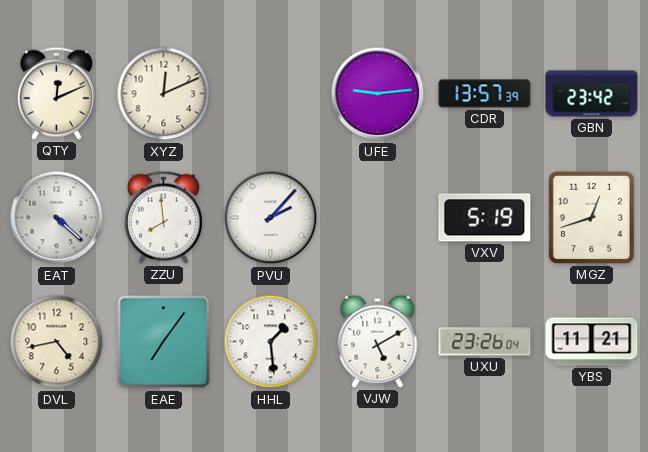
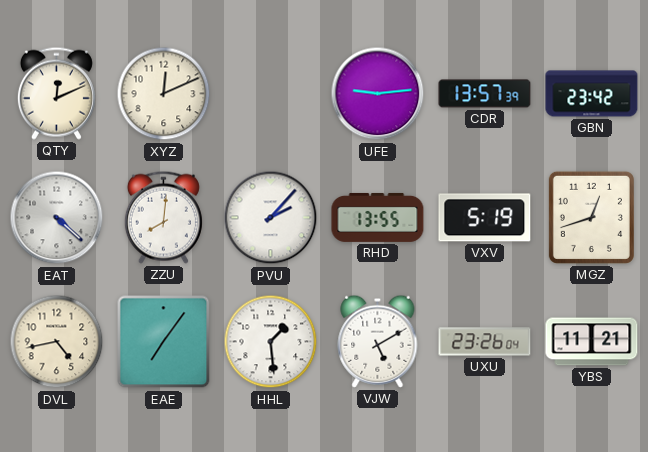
ZZU: 7:59 -> 8:01 (163, 217)
RHD: none -> 13:55 (378, 217)
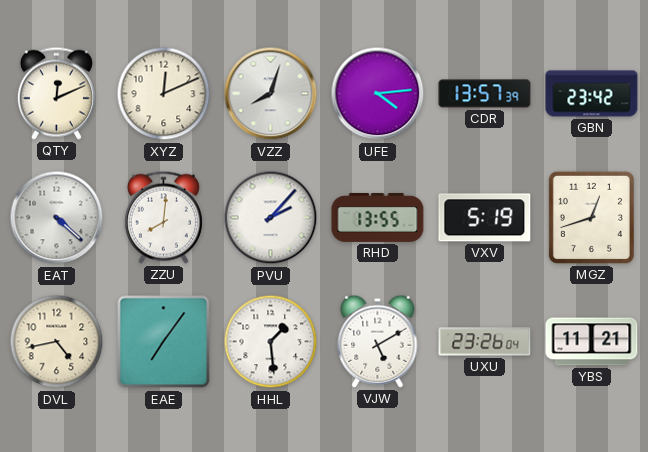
VZZ: none -> 8:03 (271, 94)
UFE: 9:14 -> 4:14 (378, 94)
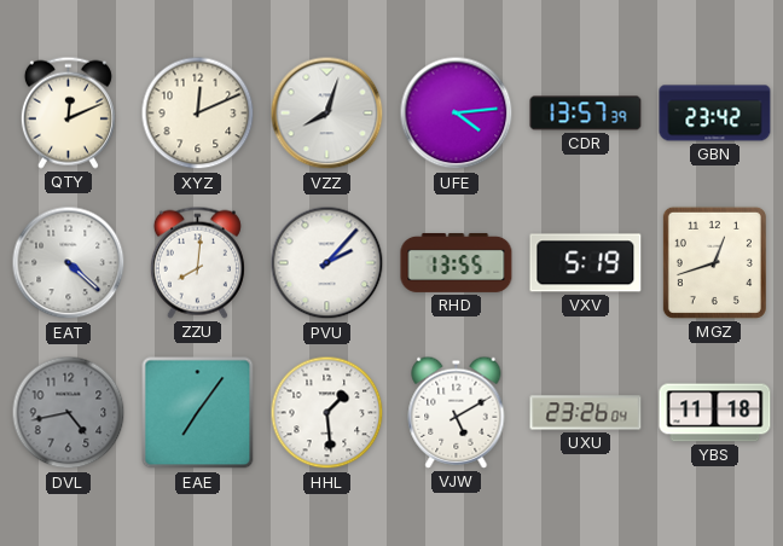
DVL dial: cream -> grey (69, 413)
YBS: 11:21 -> 11:18 (715, 413)
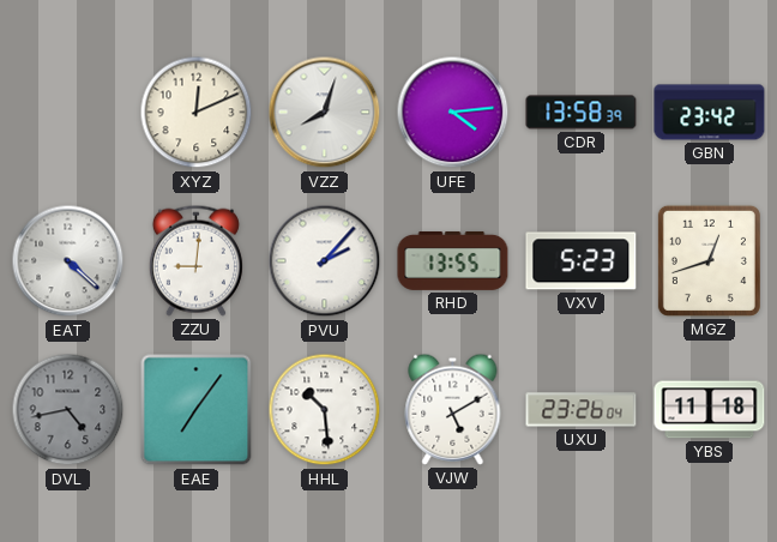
QTY: 12:11 -> none (68, 112)
CDR: 13:57 -> 13:58 (582, 113)
ZZU: 8:01 -> 9:01 (195, 260)
VXV: 5:19 -> 5:23 (582, 261)
HHL: 1:29 -> 10:29 (325, 410)
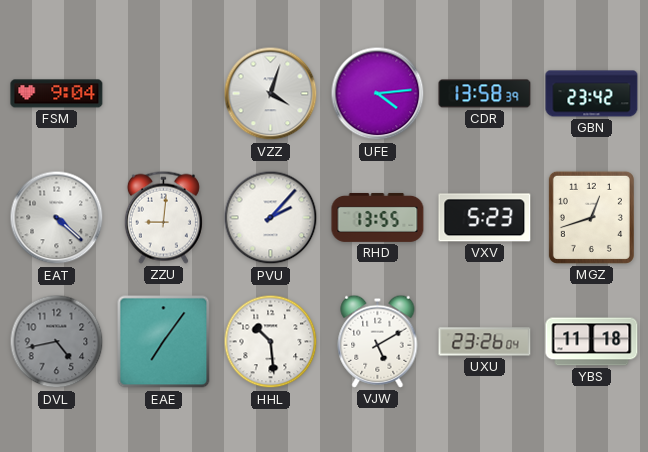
FSM: none -> 9:04 (57, 94)
XYZ: 12:11 -> none (197, 113)
VZZ: 8:03 -> 4:03 (271, 94)
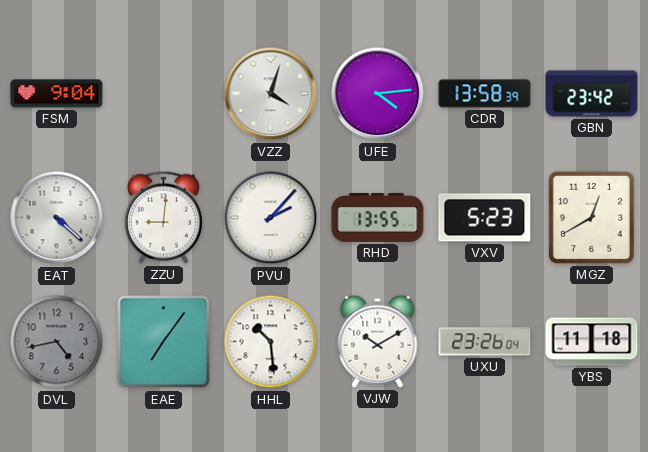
MGZ: 12:42 -> 12:40 (591, 217)
VJW: 5:10 -> 10:10 (378, 341)
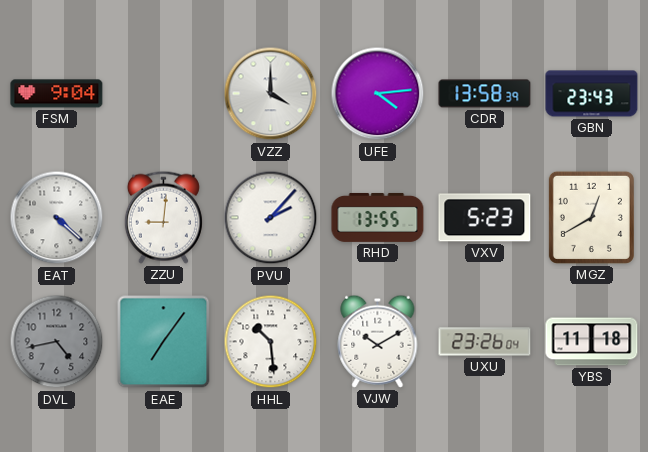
VZZ: 4:03 -> 4:00 (271, 94)
GBN: 23:42 -> 23:43 (592, 94)
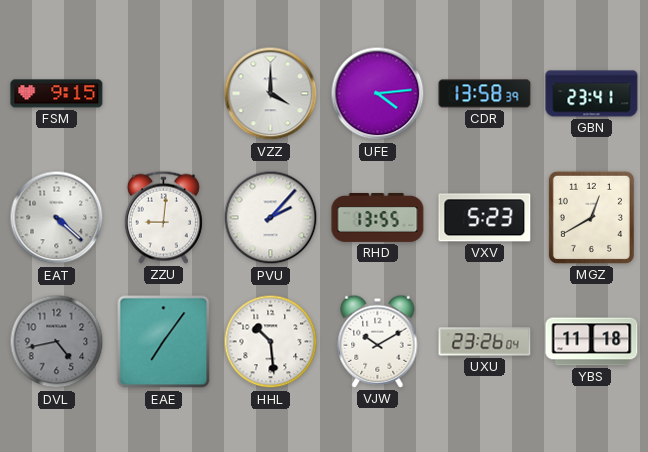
FSM: 9:04 -> 9:15 (57, 94)
GBN: 23:43 -> 23:41 (592, 94)
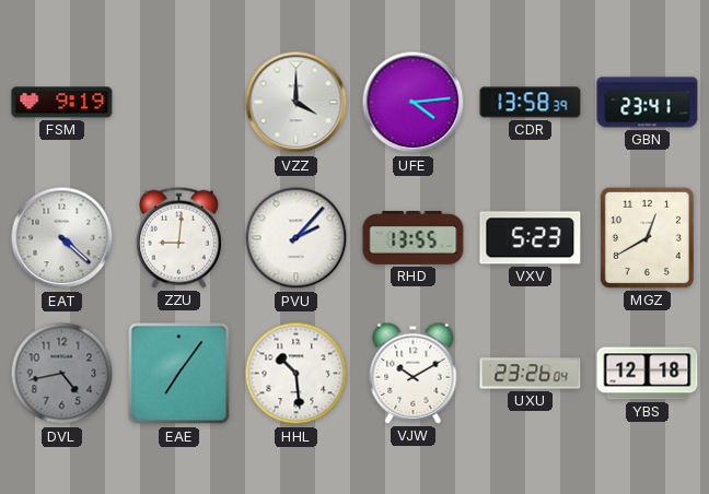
FSM: 9:15 -> 9:19 (62, 103)
YBS: 11:18 -> 12:18 (648, 374)
